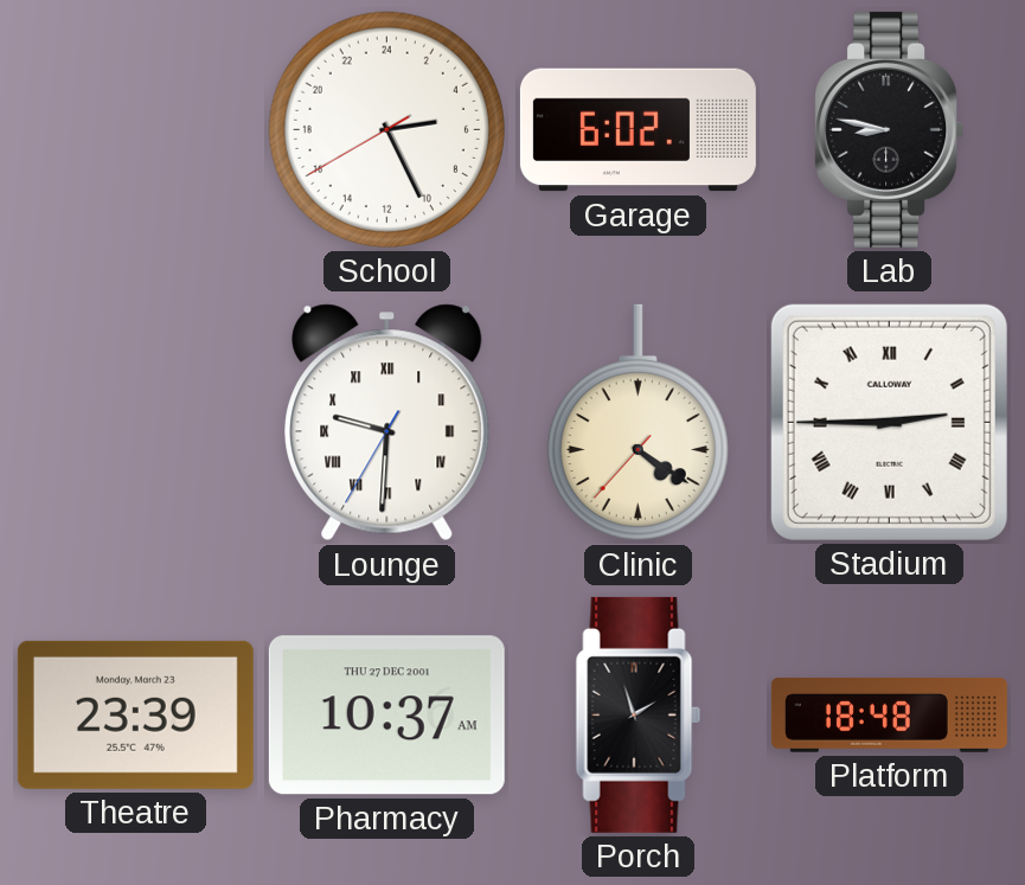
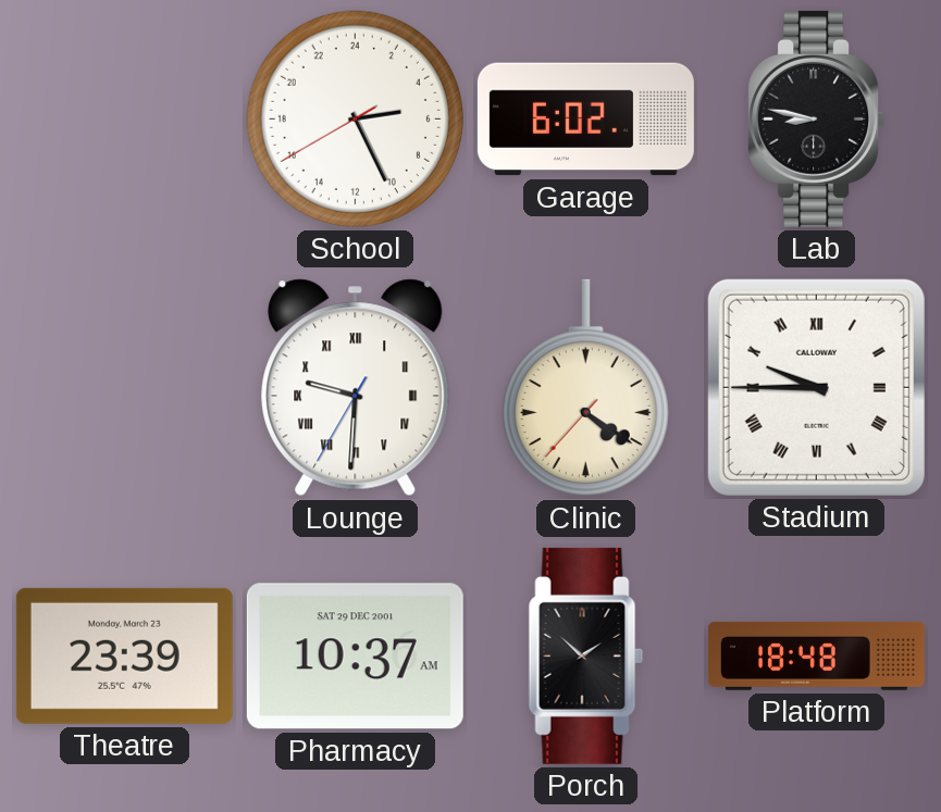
Stadium: 2:45 -> 9:45 (816, 387)
Pharmacy date: THU 27 DEC 2001 -> SAT 29 DEC 2001 (355, 657)
Porch: 1:57 -> 1:52 (586, 655)
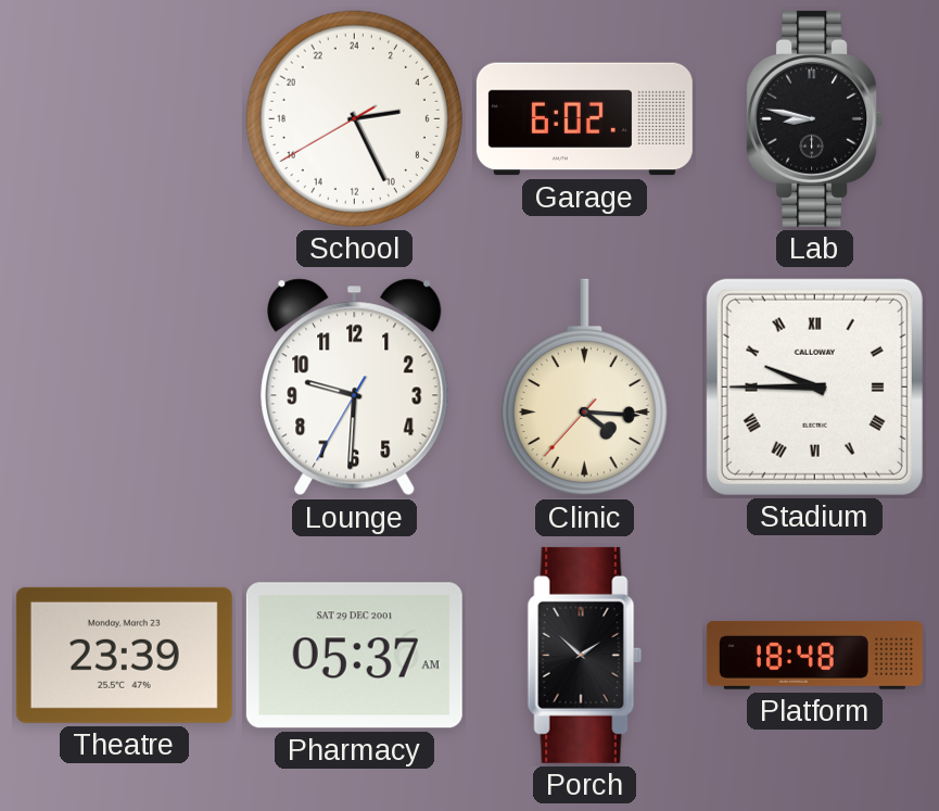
Lounge numerals: Roman -> Arabic (355, 388)
Clinic: 4:20 -> 4:15 (584, 388)
Pharmacy: 10:37 -> 05:37 (354, 656)
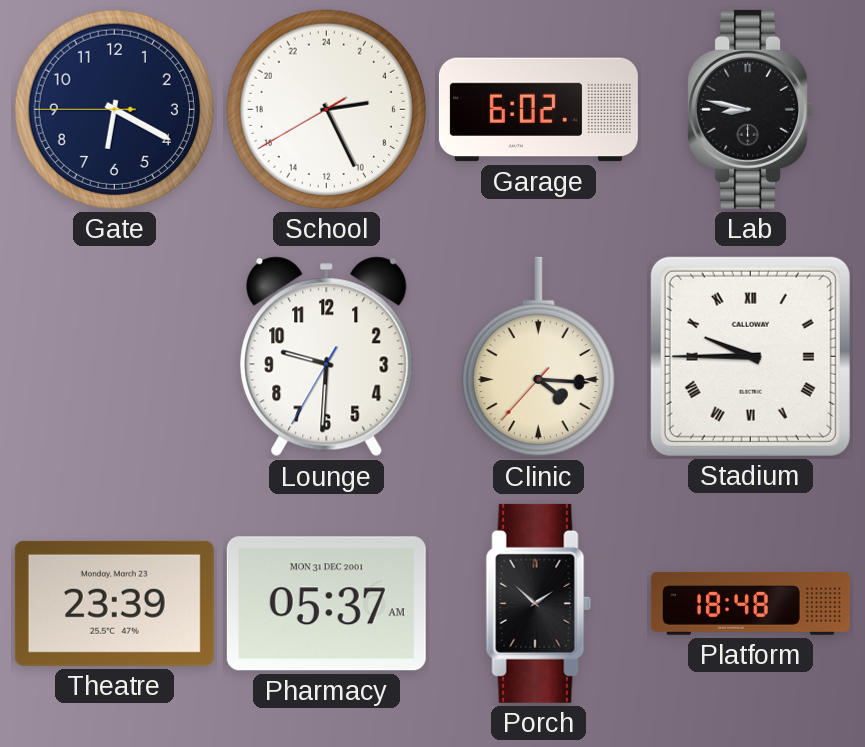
Gate: none -> 6:19 (114, 109)
Pharmacy date: SAT 29 DEC 2001 -> MON 31 DEC 2001 (326, 604)
